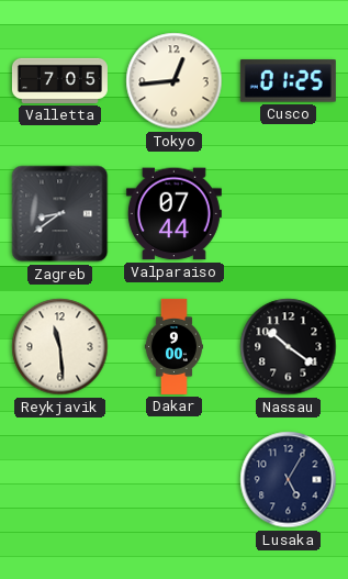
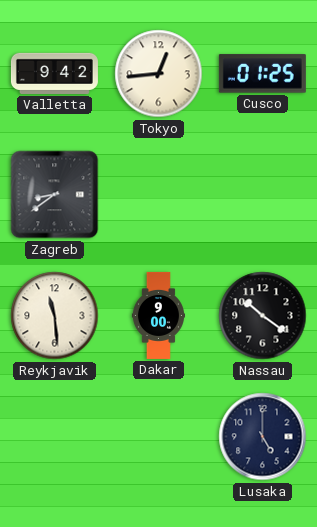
Valletta: 7:05 -> 9:42 (54, 73)
Valparaiso: 07:44 -> none (173, 214)
Lusaka: 5:05 -> 5:00 (263, 437)
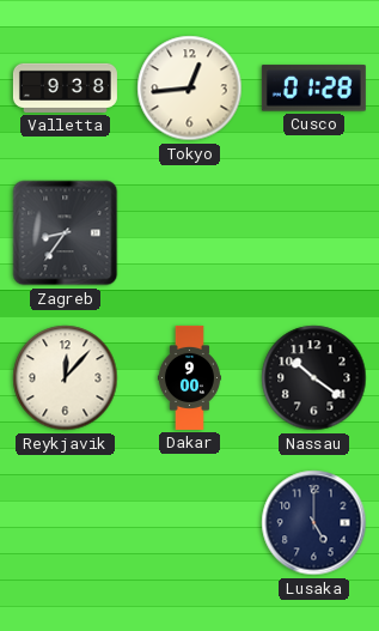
Valletta: 9:42 -> 9:38 (65, 87)
Cusco: 01:25 -> 01:28 (313, 89)
Zagreb: 8:39 -> 8:36 (66, 233)
Reykjavik: 11:29 -> 12:07 (66, 378)
